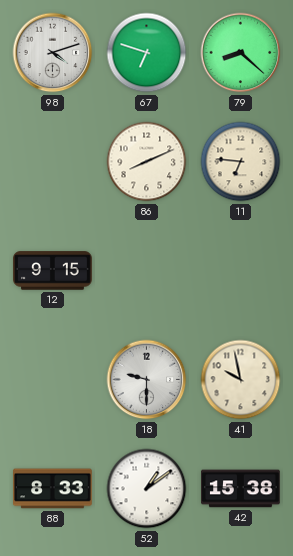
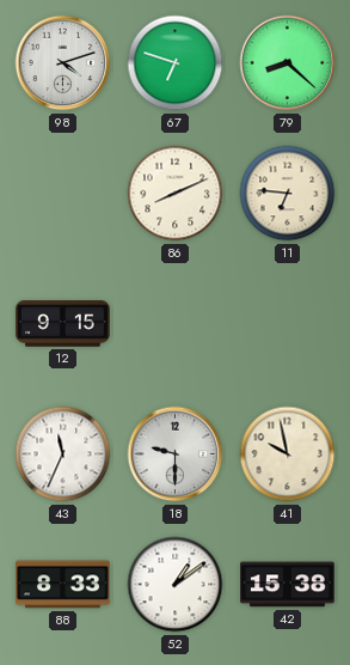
43: none -> 11:34 (63, 454)
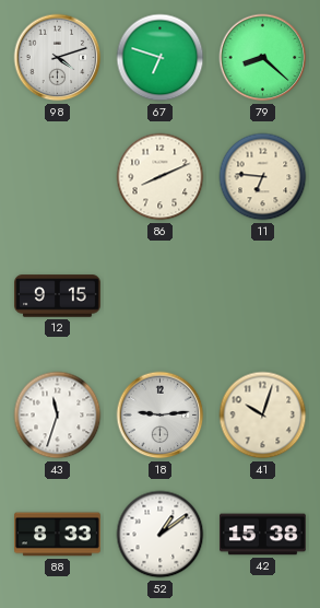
43: 11:34 -> 11:33 (58, 416)
18: 9:30 -> 9:14 (161, 416)
41: 9:58 -> 10:03 (263, 416)
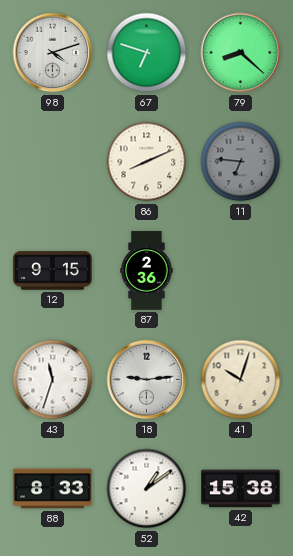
11 dial: cream -> grey (241, 162)
87: none -> 2:36 (147, 271)
